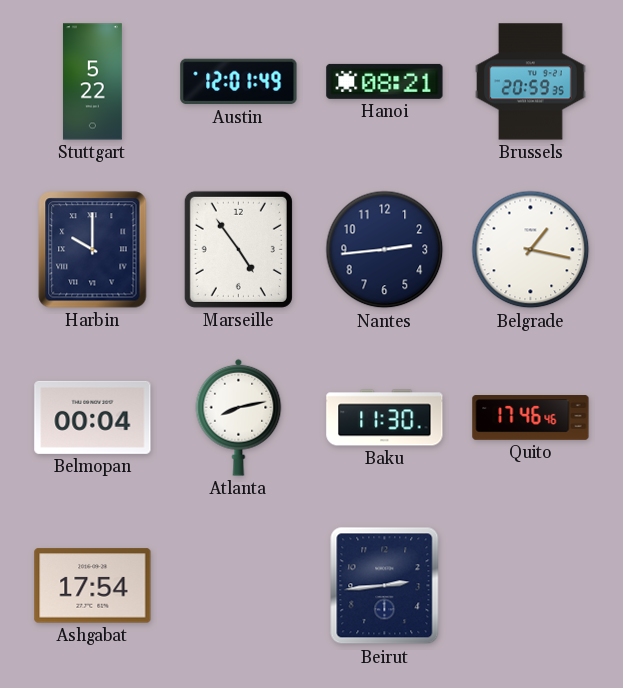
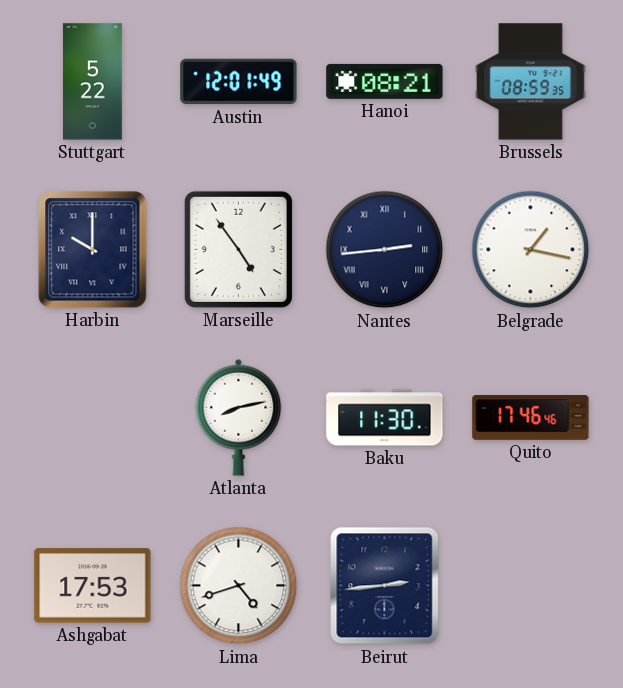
Brussels: 20:59 -> 08:59 (531, 82)
Nantes numerals: Arabic -> Roman (385, 250)
Belmopan: 00:04 -> none (93, 417)
Ashgabat: 17:54 -> 17:53 (93, 586)
Lima: none -> 4:42 (239, 586)
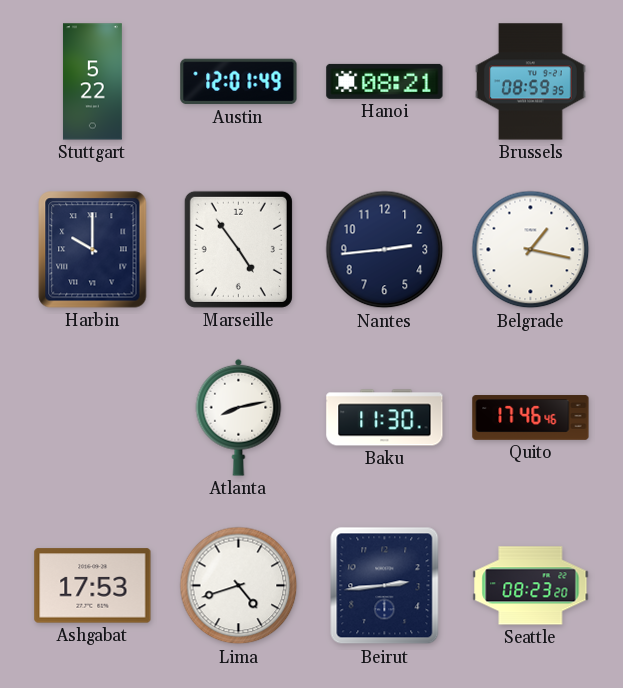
Nantes numerals: Roman -> Arabic (385, 250)
Seattle: none -> 08:23 (531, 586)
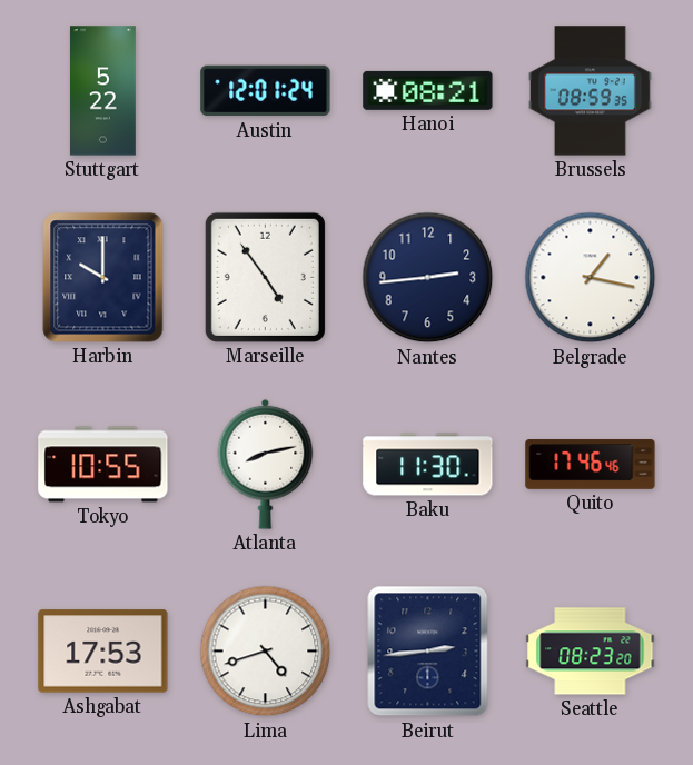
Austin: 12:01:49 -> 12:01:24 (266, 91)
Tokyo: none -> 10:55 (103, 465)
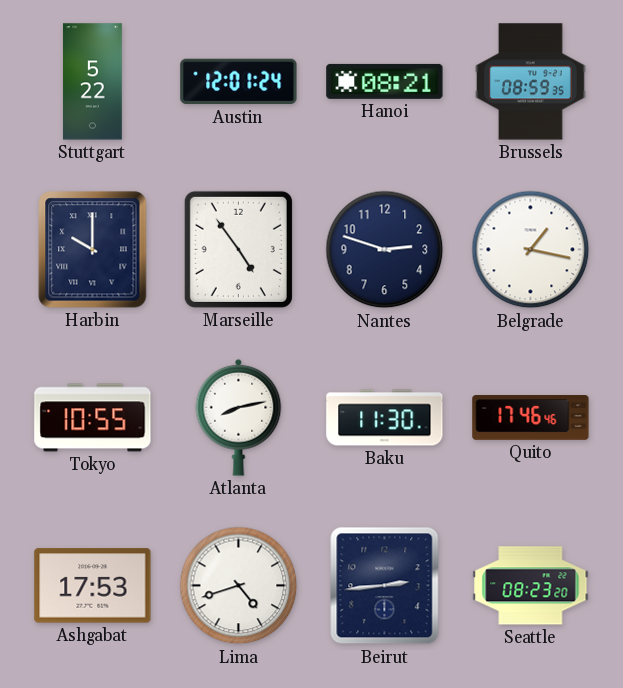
Nantes: 2:44 -> 2:48 (385, 250)
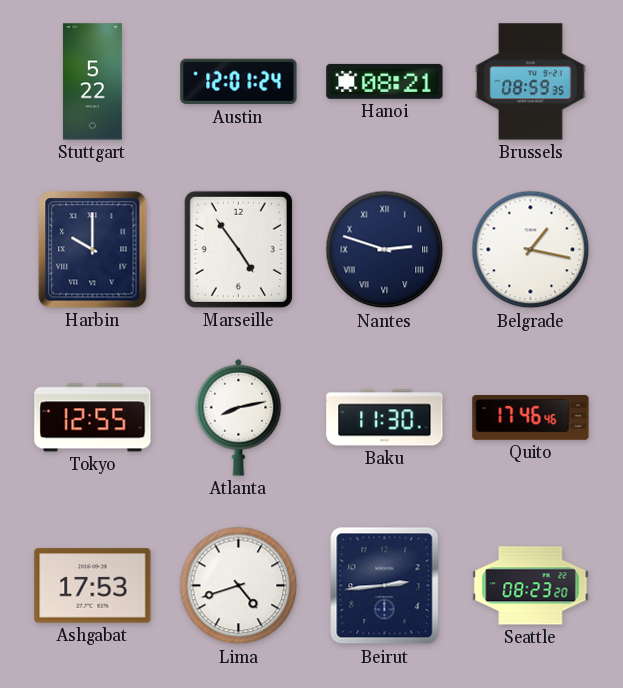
Nantes numerals: Arabic -> Roman (385, 250)
Tokyo: 10:55 -> 12:55 (93, 418)
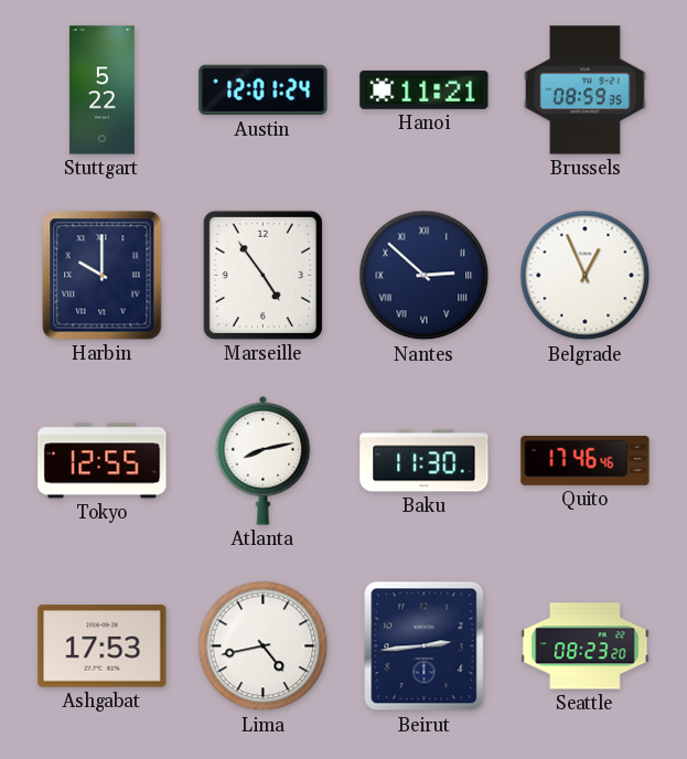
Hanoi: 08:21 -> 11:21 (425, 89)
Nantes: 2:48 -> 2:52 (425, 276)
Belgrade: 1:17 -> 12:56 (586, 276)
Lima: 4:42 -> 4:43 (264, 646)
